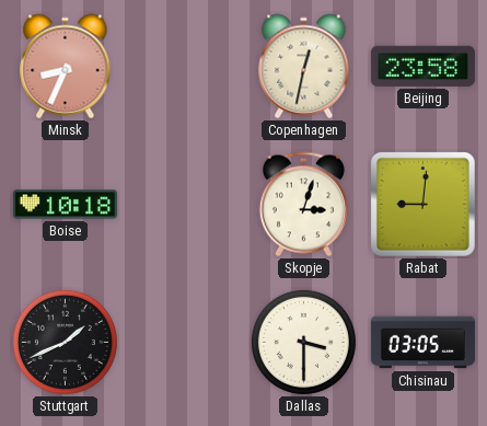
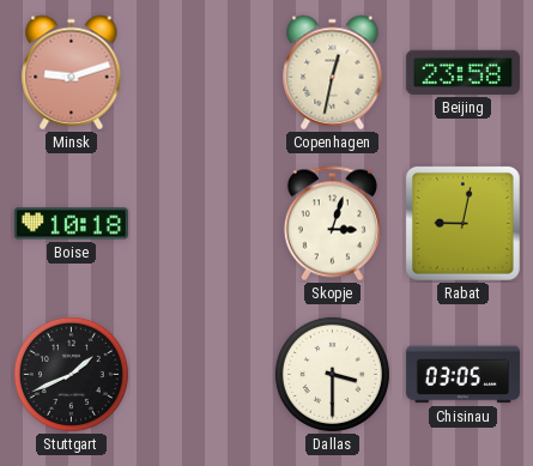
Minsk: 8:34 -> 9:12 (72, 73)
Rabat: 9:01 -> 9:02 (462, 223)
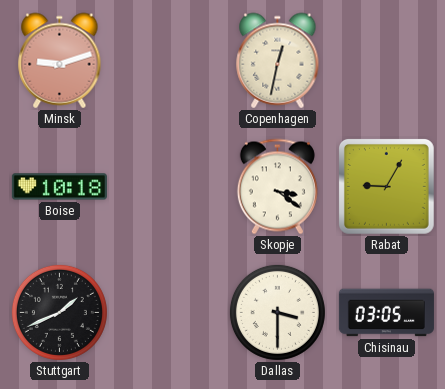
Beijing: 23:58 -> none (462, 72)
Skopje: 3:03 -> 3:21 (277, 187)
Rabat: 9:02 -> 9:05 (386, 186)
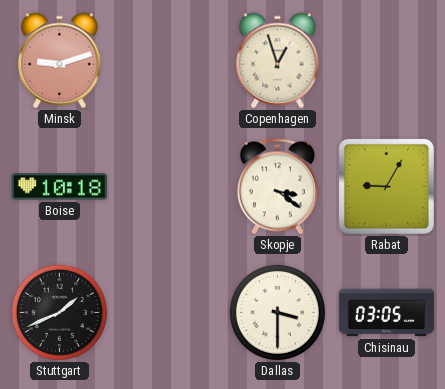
Copenhagen: 12:32 -> 12:57 (278, 61)
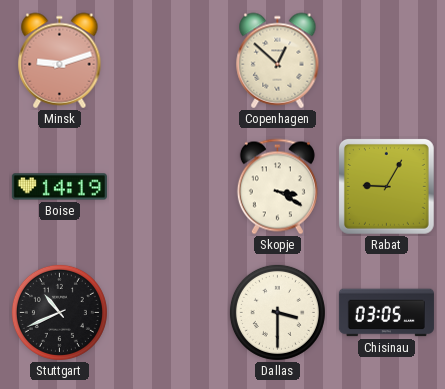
Copenhagen: 12:57 -> 12:52 (278, 61)
Boise: 10:18 -> 14:19 (59, 187)
Skopje: 3:21 -> 3:20 (277, 187)
Stuttgart: 1:41 -> 10:41 (59, 312)
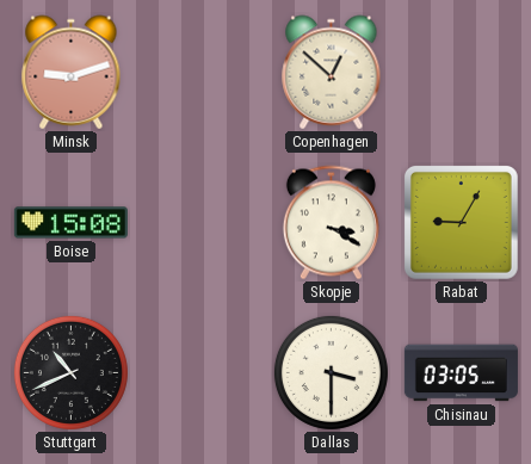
Boise: 14:19 -> 15:08 (70, 223)
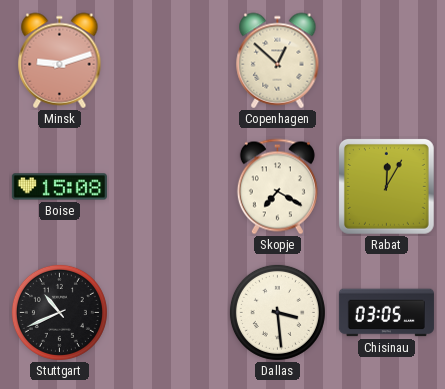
Skopje: 3:20 -> 7:20 (277, 187)
Rabat: 9:05 -> 12:05 (386, 186)
Dallas: 3:30 -> 3:29 (277, 312)
